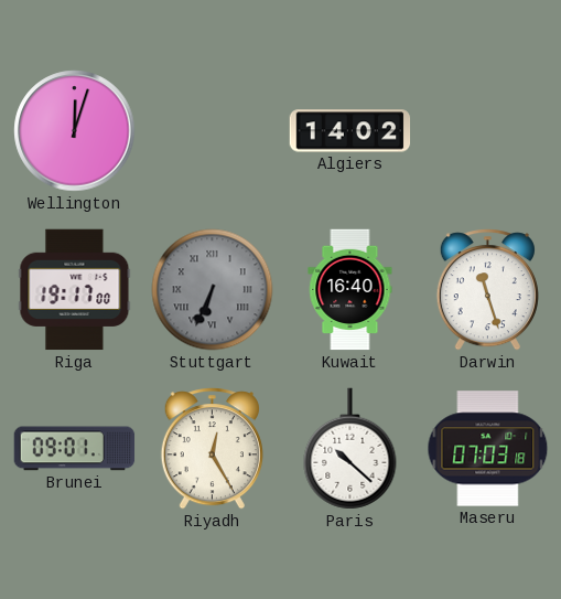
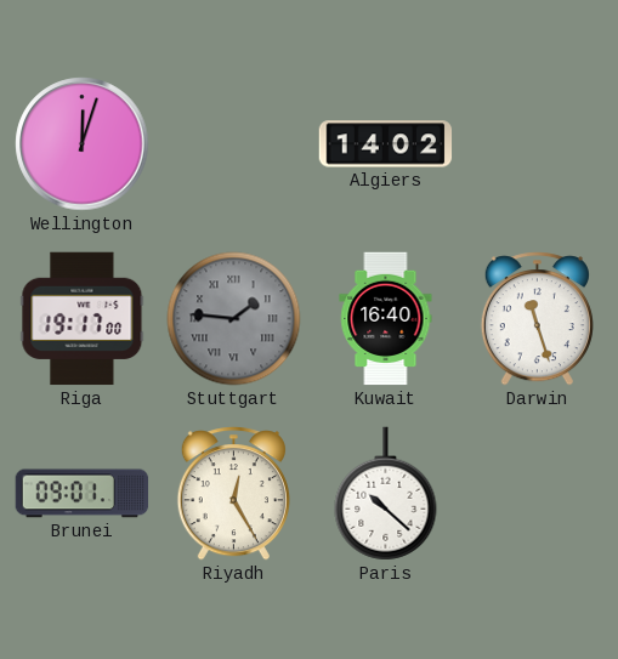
Stuttgart: 6:34 -> 1:46 (234, 319)
Maseru: 07:03 -> none (488, 449)
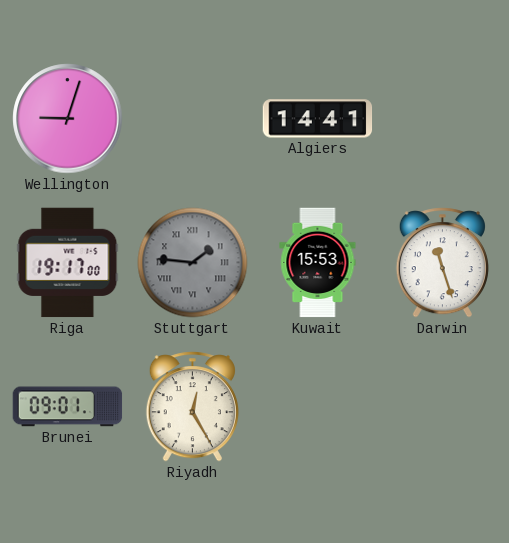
Wellington: 12:03 -> 9:03 (68, 119)
Algiers: 14:02 -> 14:41 (318, 119)
Kuwait: 16:40 -> 15:53 (318, 263)
Paris: 10:22 -> none (386, 494)
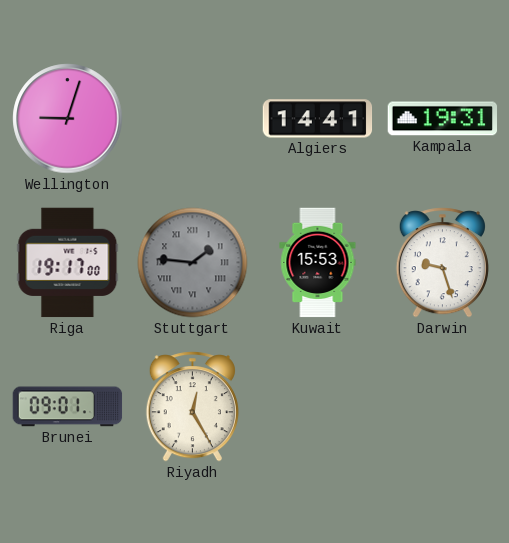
Kampala: none -> 19:31 (443, 119)
Darwin: 11:27 -> 9:27 (442, 263)
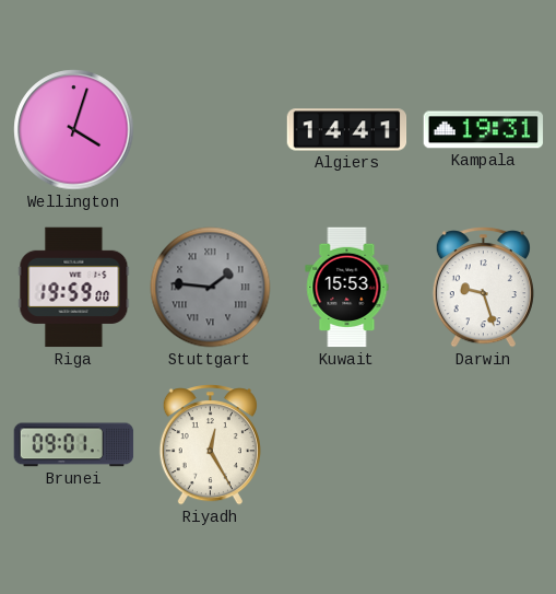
Wellington: 9:03 -> 4:03 (74, 130)
Riga: 19:17 -> 19:59 (74, 288)
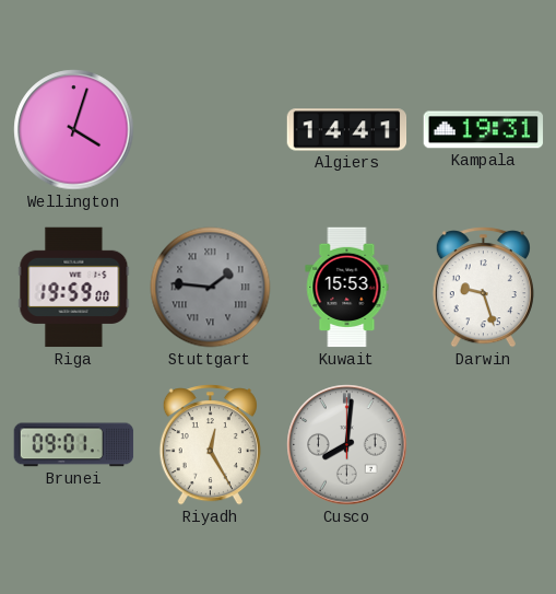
Cusco: none -> 8:01 (347, 445)
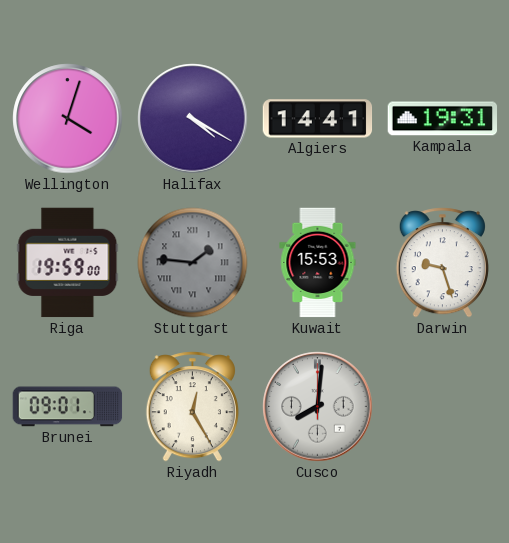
Halifax: none -> 4:20 (193, 119)
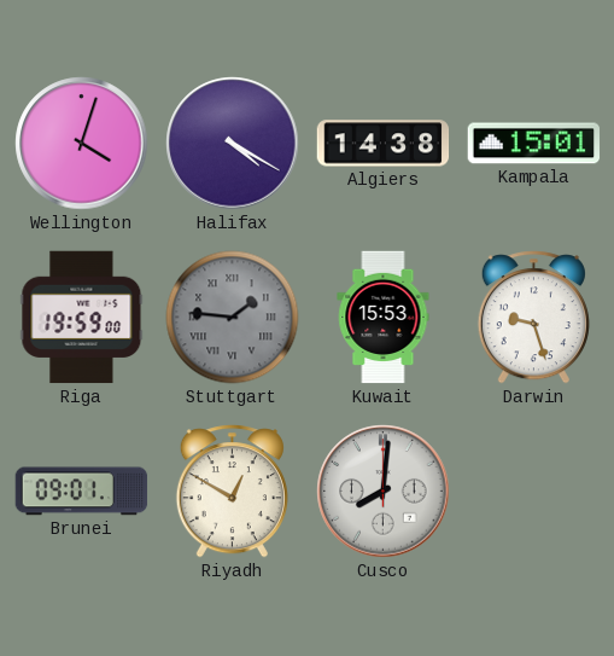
Algiers: 14:41 -> 14:38 (384, 144)
Kampala: 19:31 -> 15:01 (534, 144)
Riyadh: 12:25 -> 12:50 (232, 492)
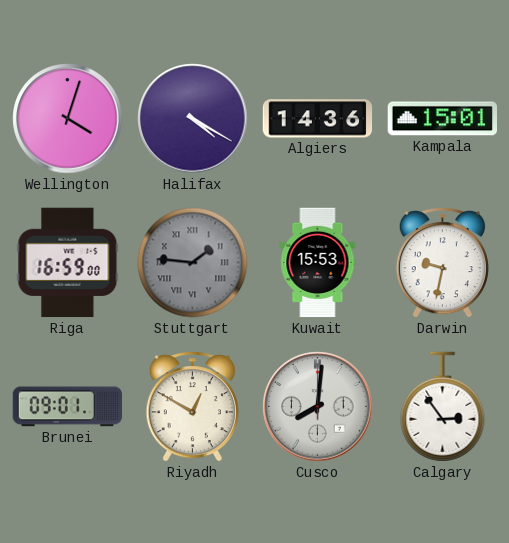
Algiers: 14:38 -> 14:36 (318, 119)
Riga: 19:59 -> 16:59 (68, 263)
Darwin: 9:27 -> 9:32 (442, 263)
Calgary: none -> 2:54 (443, 407)
